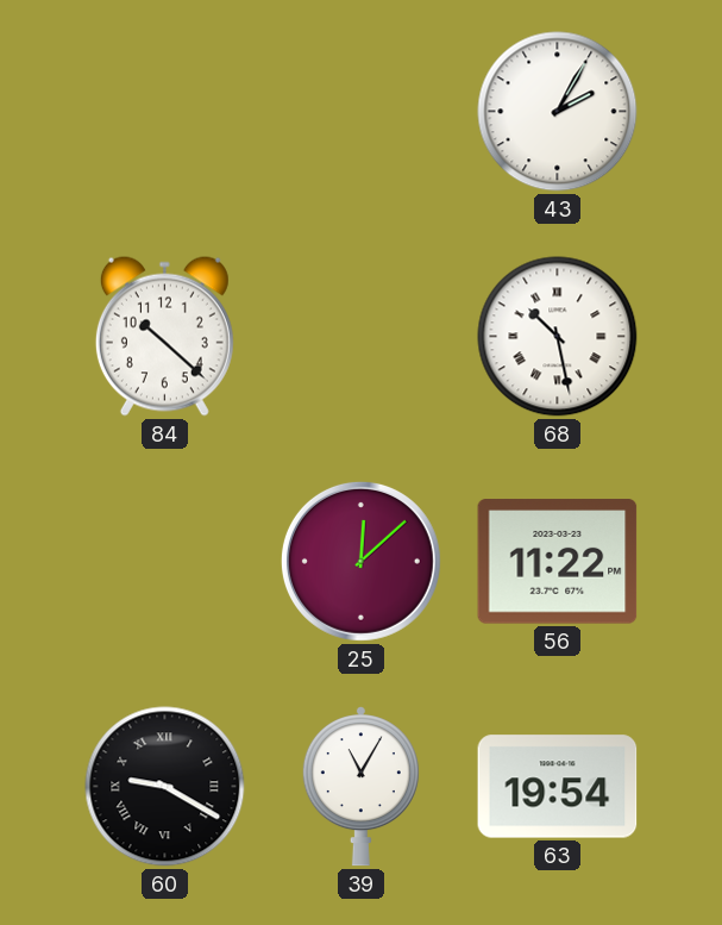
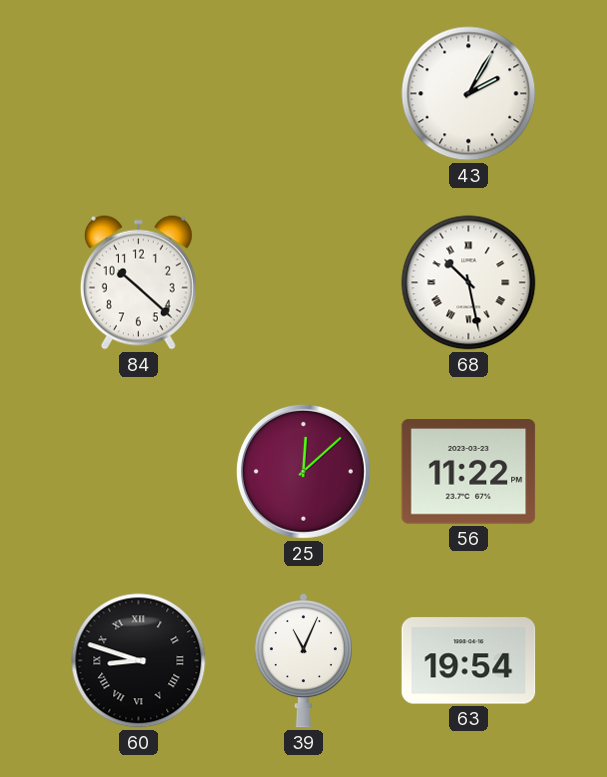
60: 9:20 -> 8:48 (139, 661)
39: 11:05 -> 11:04 (303, 661)
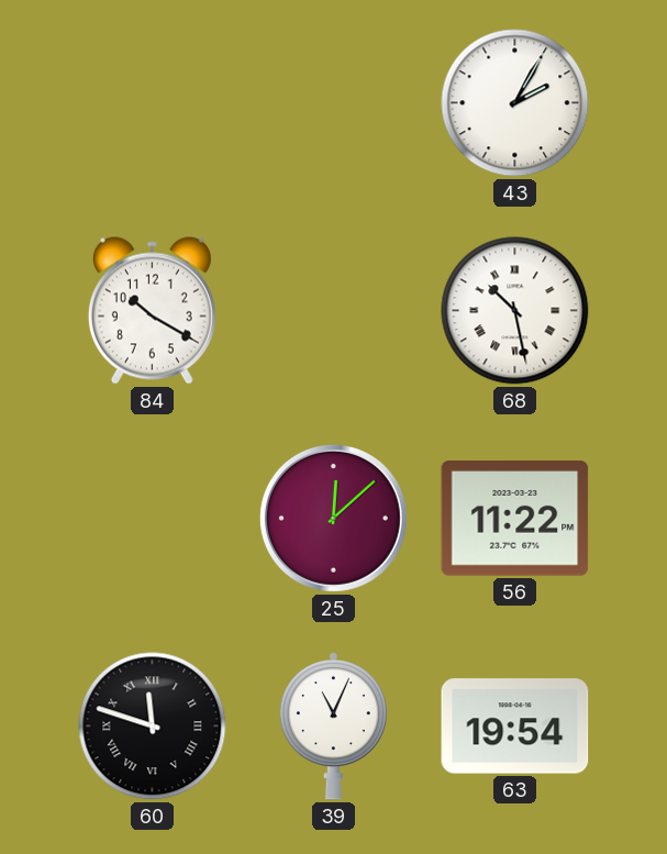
84: 10:22 -> 10:20 (152, 310)
60: 8:48 -> 11:48 (153, 727)
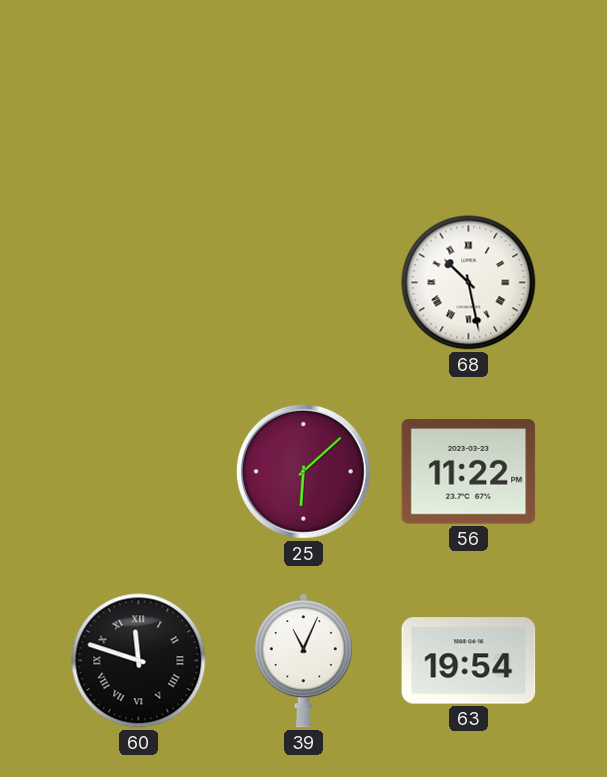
43: 2:05 -> none (515, 103)
84: 10:20 -> none (152, 310)
25: 12:08 -> 6:08 (303, 471)
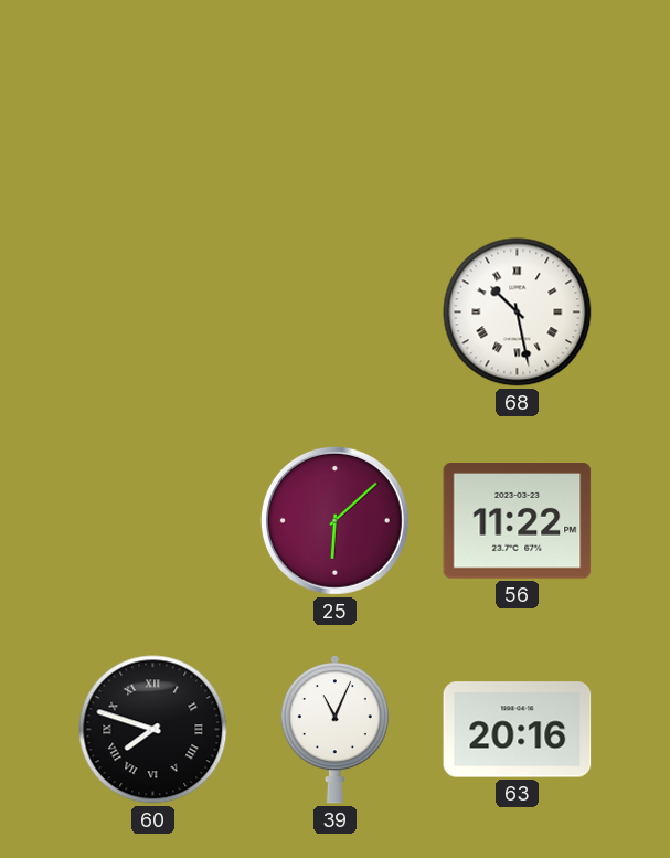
60: 11:48 -> 7:48 (153, 730)
63: 19:54 -> 20:16 (518, 730)
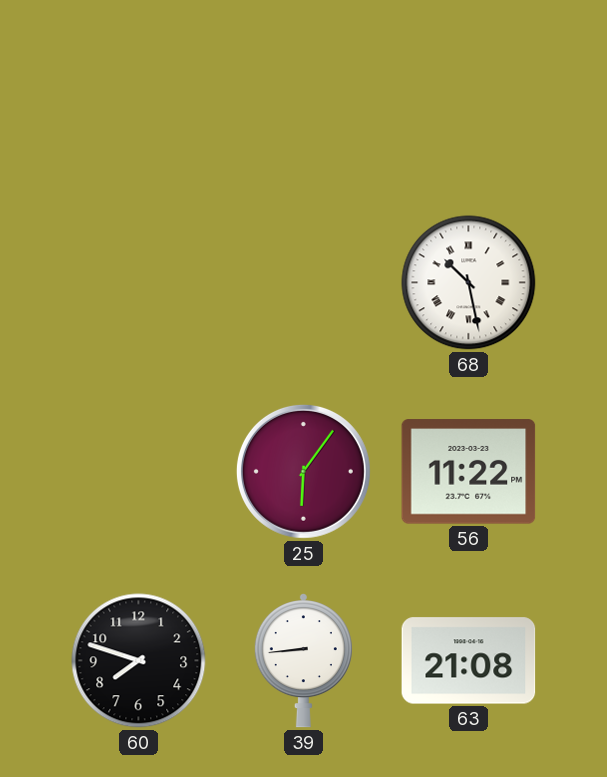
25: 6:08 -> 6:06 (303, 471)
60 numerals: Roman -> Arabic (139, 661)
39: 11:04 -> 8:44 (303, 661)
63: 20:16 -> 21:08 (469, 661)
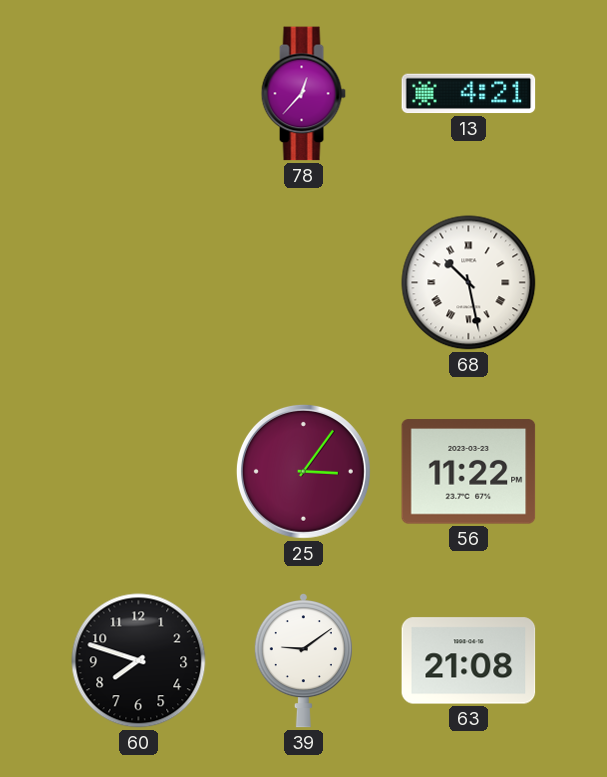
78: none -> 12:37 (303, 94)
13: none -> 4:21 (469, 94)
25: 6:06 -> 3:06 (303, 471)
39: 8:44 -> 9:09 (303, 661)
